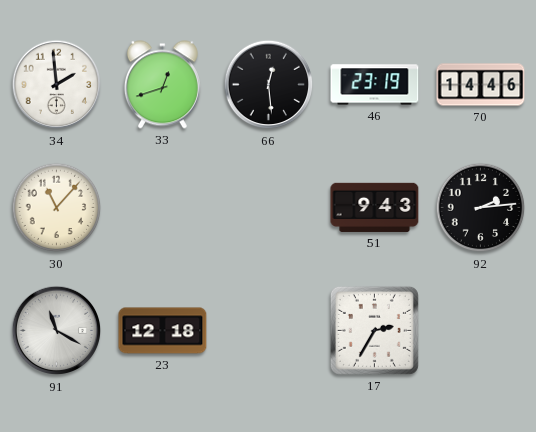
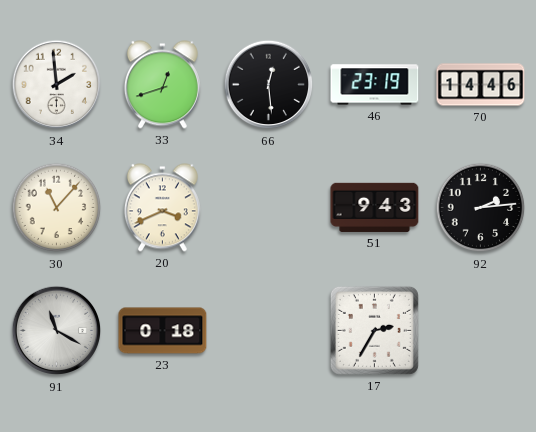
20: none -> 3:41 (162, 208)
23: 12:18 -> 0:18 (163, 331)
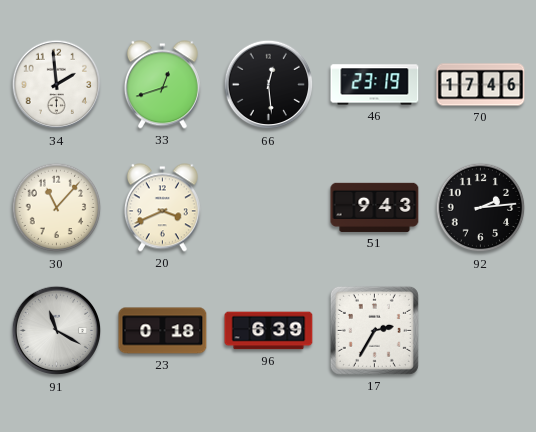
70: 14:46 -> 17:46 (481, 85)
96: none -> 6:39 (269, 331)
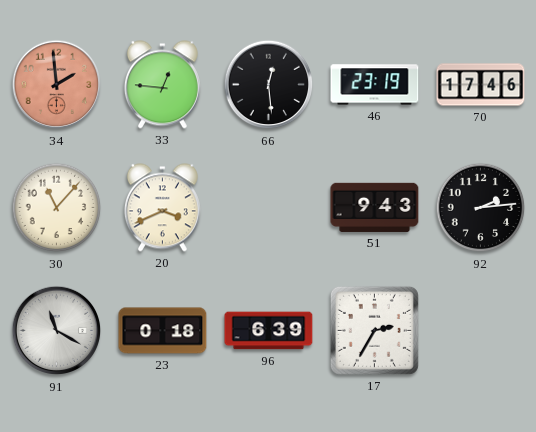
34 dial: white -> salmon (57, 85)
33: 12:42 -> 12:46 (162, 85)
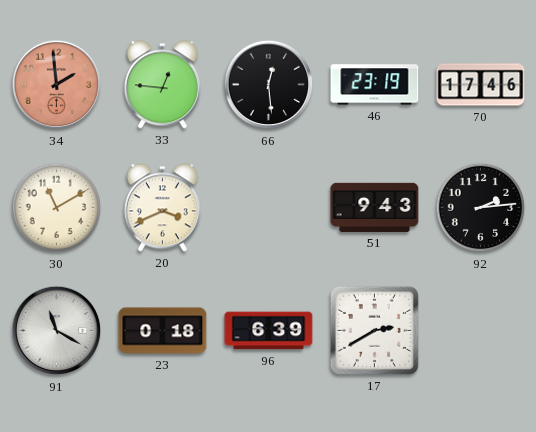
30: 11:07 -> 11:10 (57, 208)
17: 2:35 -> 2:40 (374, 330)
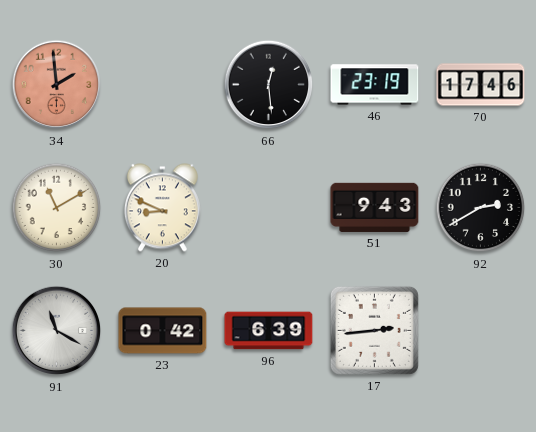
33: 12:46 -> none (162, 85)
20: 3:41 -> 8:49 (162, 208)
92: 2:14 -> 2:40 (481, 208)
23: 0:18 -> 0:42 (163, 331)
17: 2:40 -> 2:44 (374, 330)
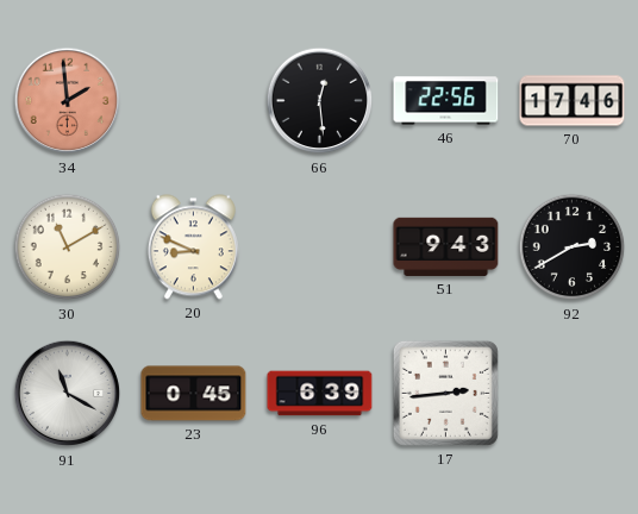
46: 23:19 -> 22:56 (446, 101)
23: 0:42 -> 0:45 (194, 394)
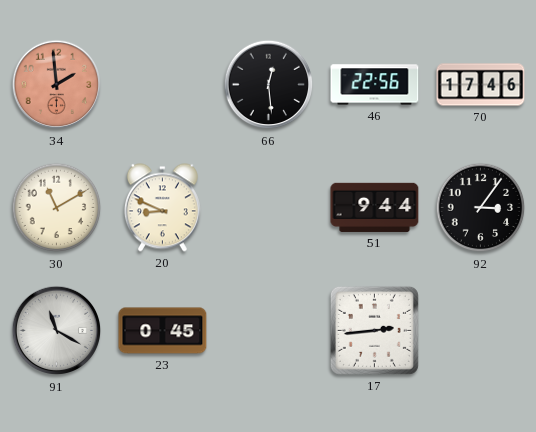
51: 9:43 -> 9:44 (375, 207)
92: 2:40 -> 3:06 (481, 208)
96: 6:39 -> none (320, 394)
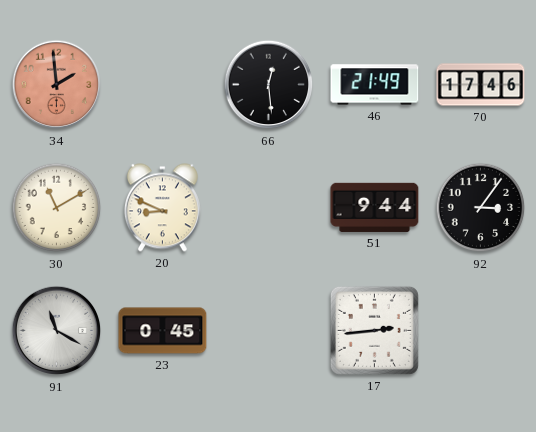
46: 22:56 -> 21:49 (375, 85)
